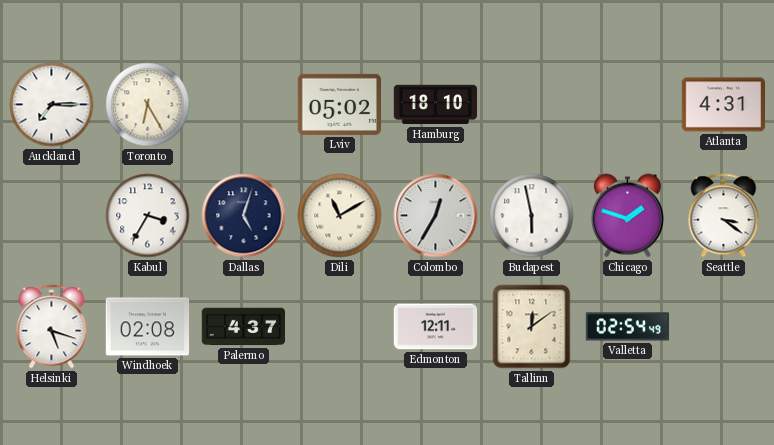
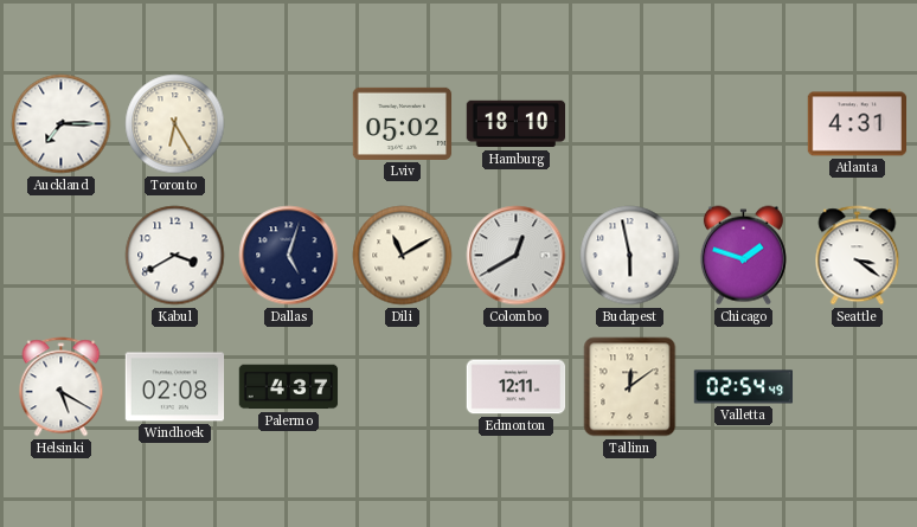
Kabul: 3:35 -> 3:40 (175, 256)
Colombo: 12:35 -> 12:40 (517, 256)
Helsinki: 5:18 -> 5:20 (62, 387)
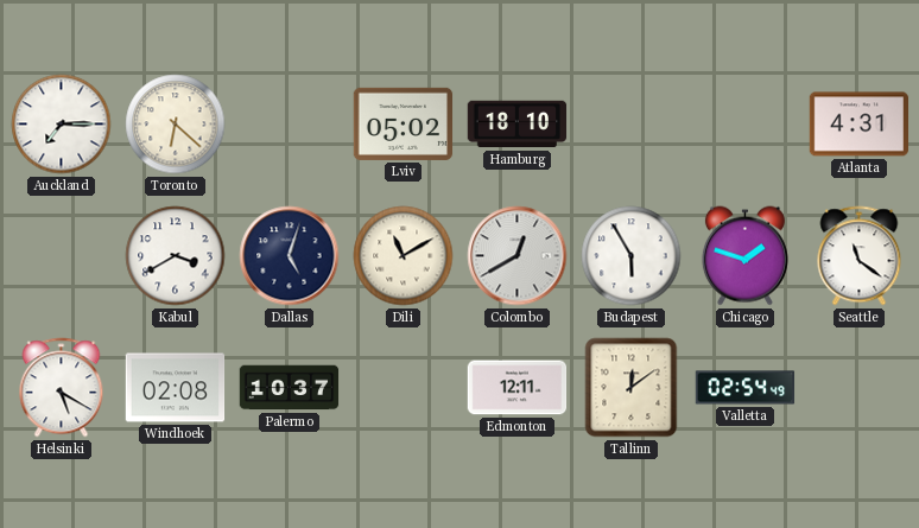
Toronto: 6:25 -> 6:22 (176, 125)
Budapest: 5:58 -> 5:55 (632, 256)
Seattle: 3:21 -> 11:21 (860, 256)
Palermo: 4:37 -> 10:37 (290, 388)
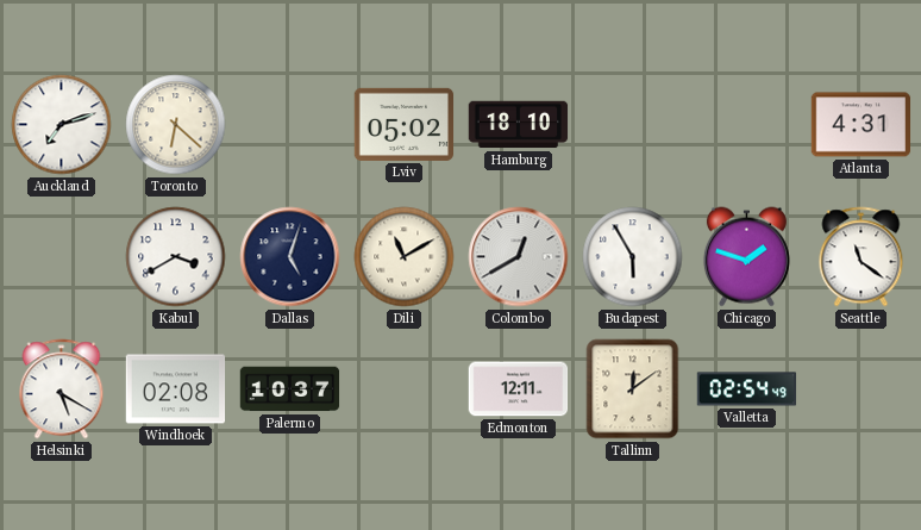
Auckland: 7:15 -> 7:12 (62, 125)
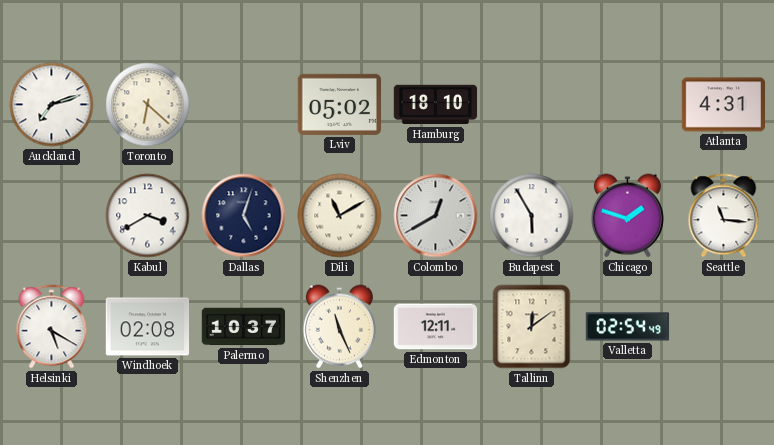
Seattle: 11:21 -> 11:16 (724, 216)
Shenzhen: none -> 11:26 (339, 327)
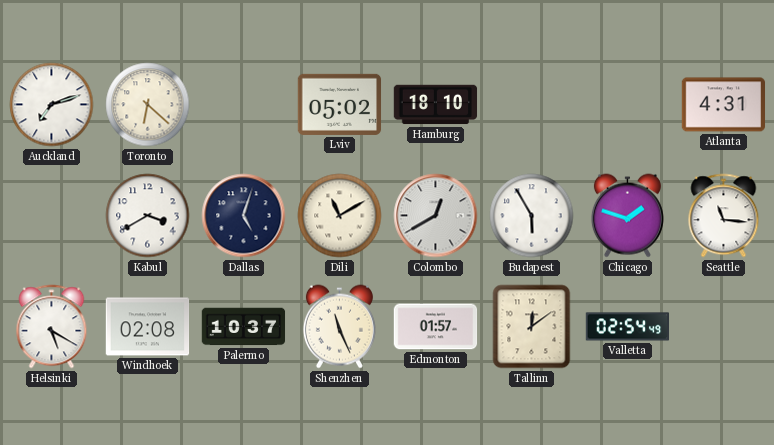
Edmonton: 12:11 -> 01:57 (436, 327)
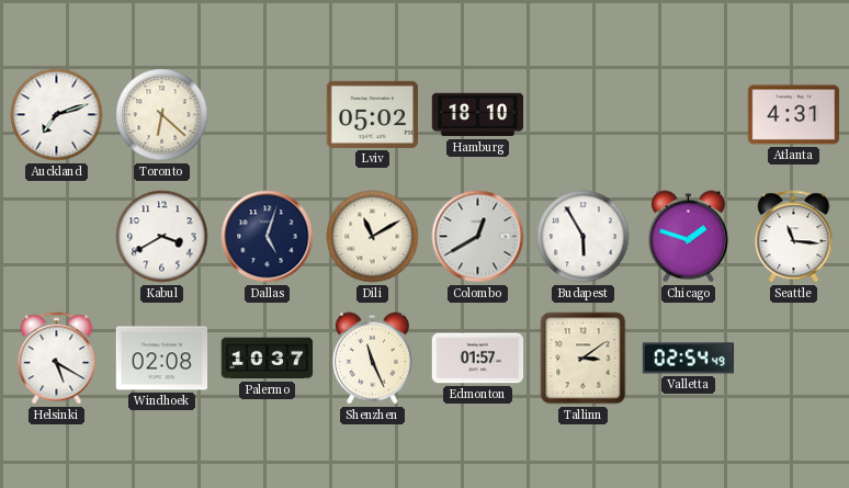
Tallinn: 12:09 -> 3:09 (584, 359)
